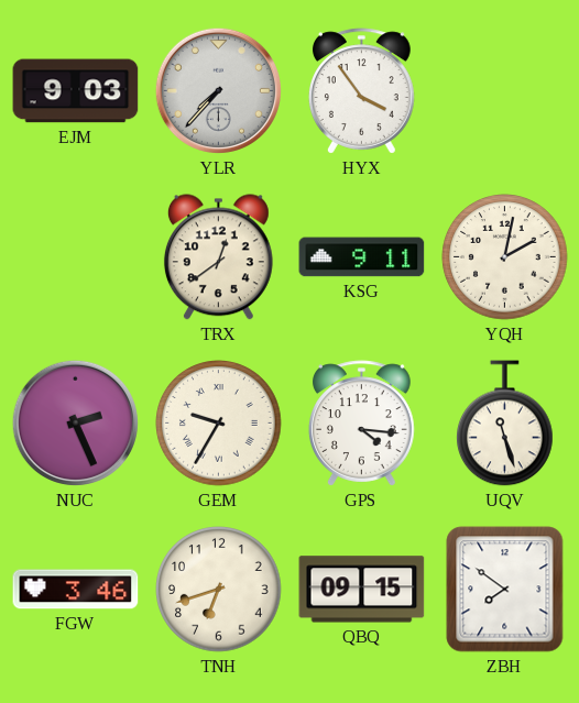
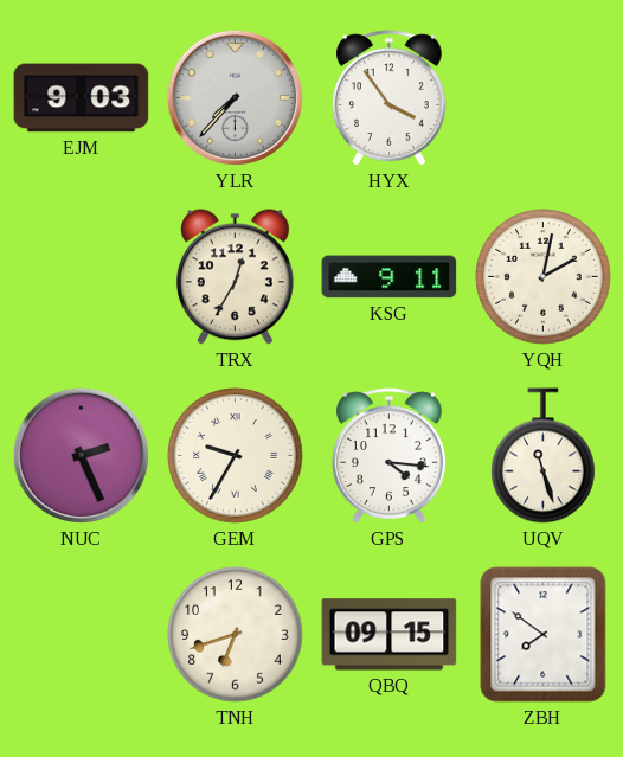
TRX: 12:39 -> 12:35 (235, 277)
FGW: 3:46 -> none (76, 590)
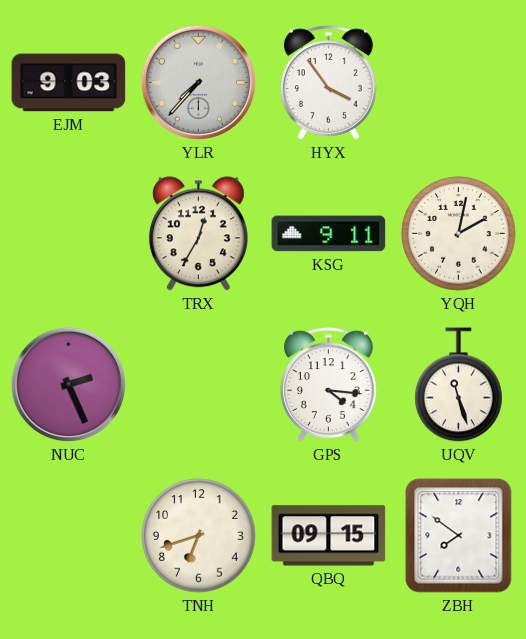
GEM: 9:35 -> none (236, 456)
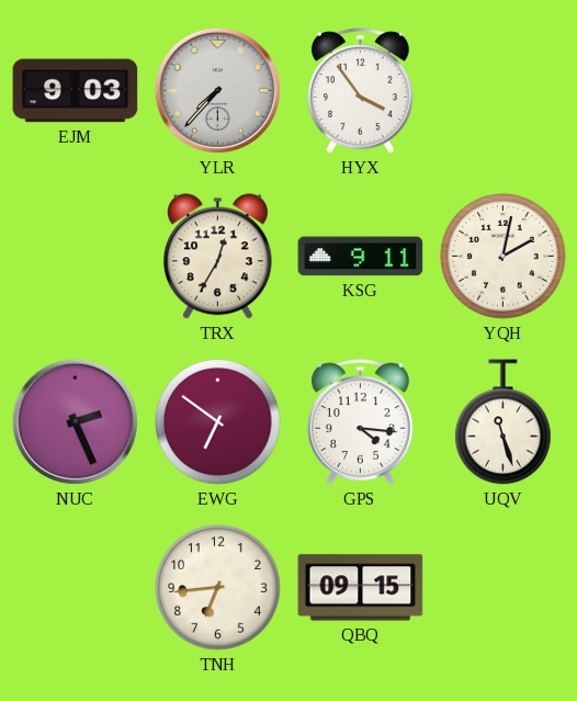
EWG: none -> 6:51 (218, 422)
TNH: 6:42 -> 6:44 (218, 588)
ZBH: 7:51 -> none (459, 536)
